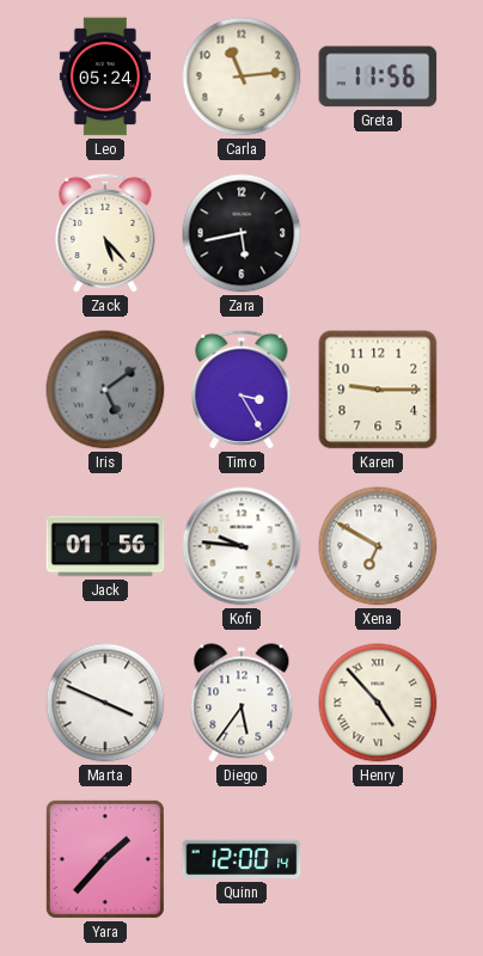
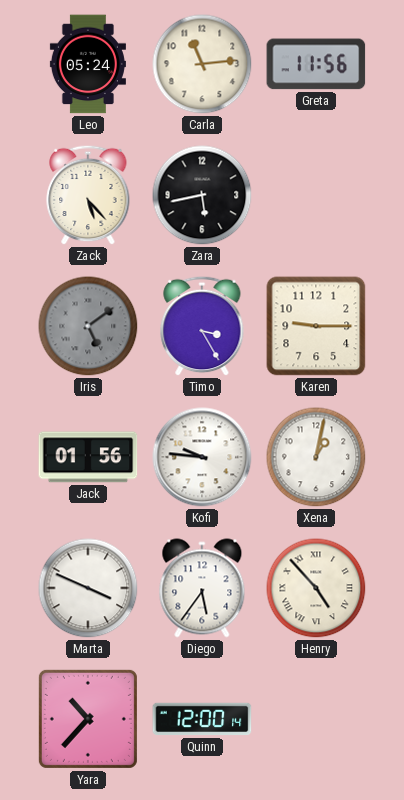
Xena: 6:50 -> 1:02 (316, 457)
Yara: 1:37 -> 10:37 (88, 719)
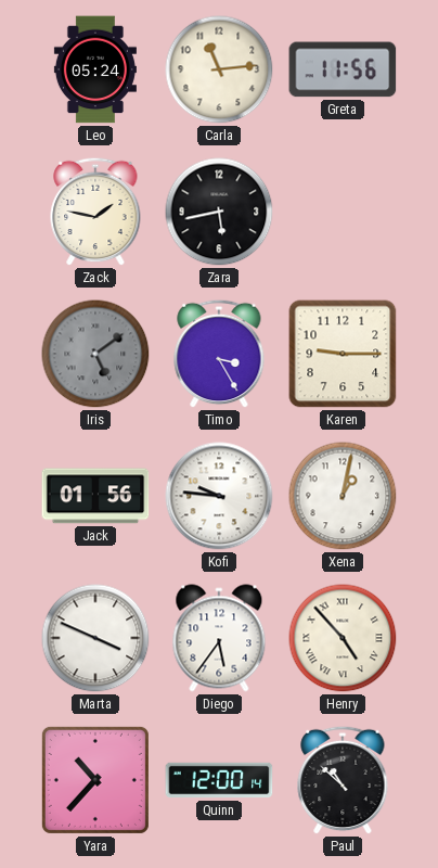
Zack: 5:23 -> 1:47 (95, 212)
Paul: none -> 10:52 (343, 780)
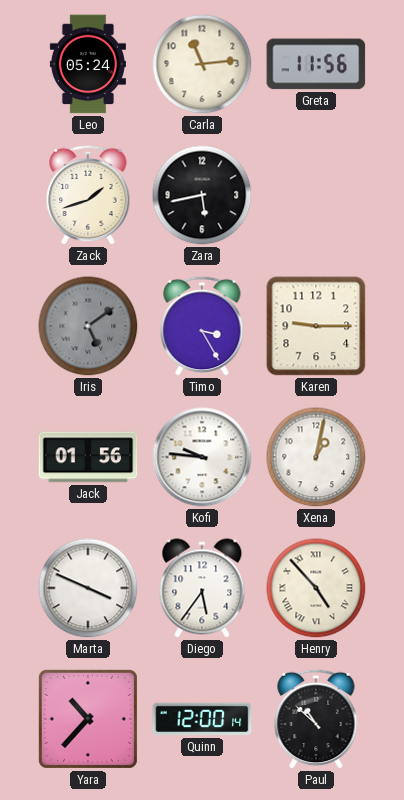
Zack: 1:47 -> 1:42 (88, 195)
